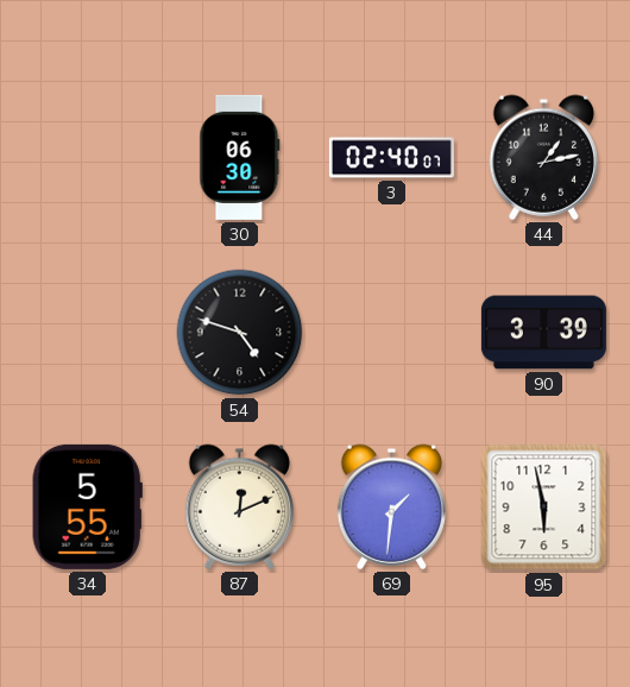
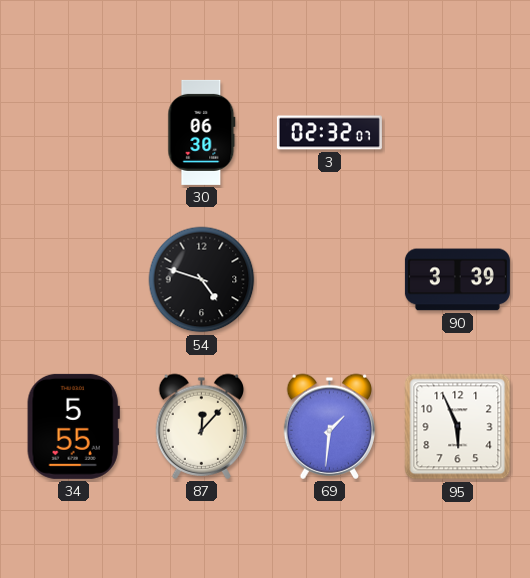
3: 02:40 -> 02:32 (329, 133)
44: 1:13 -> none (544, 157)
87: 12:11 -> 12:07 (202, 426)
95: 5:58 -> 5:56 (458, 427)
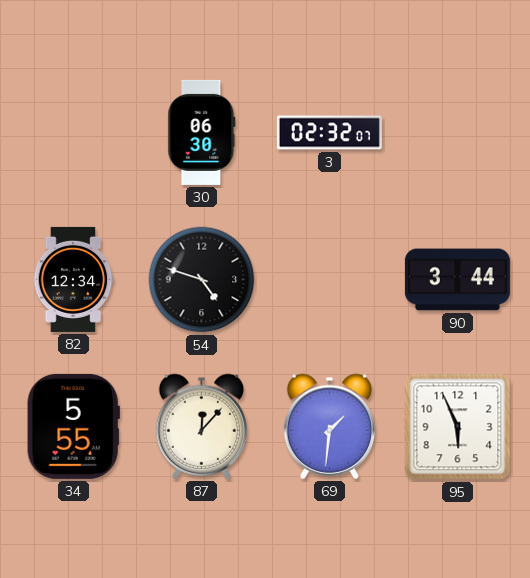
82: none -> 12:34 (73, 279)
90: 3:39 -> 3:44 (457, 280)
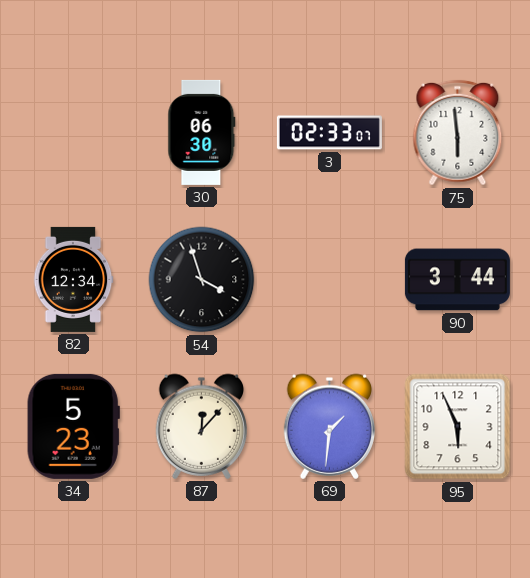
3: 02:32 -> 02:33 (329, 133)
75: none -> 5:59 (458, 133)
54: 4:48 -> 3:57 (202, 280)
34: 5:55 -> 5:23 (73, 426)
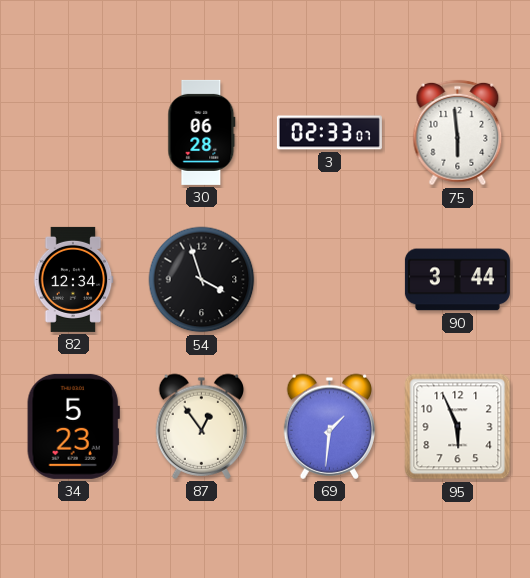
30: 06:30 -> 06:28 (202, 132)
87: 12:07 -> 12:54 (202, 426)
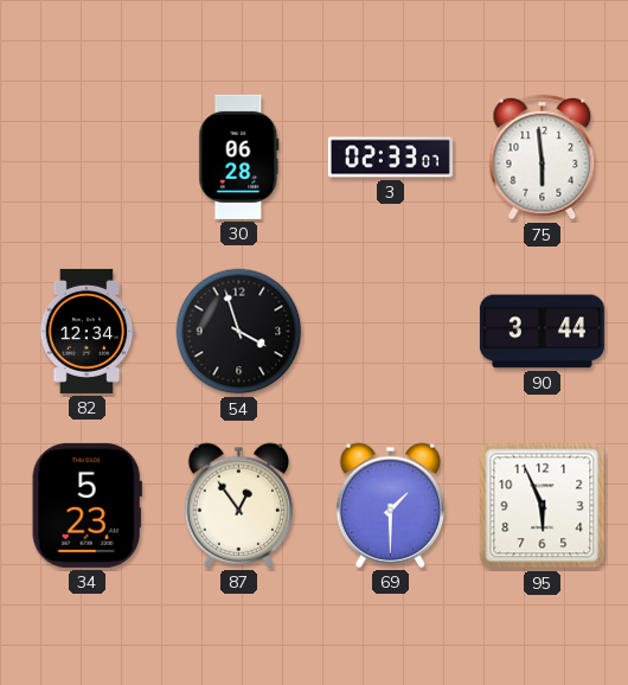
69: 1:31 -> 1:30 (391, 505)
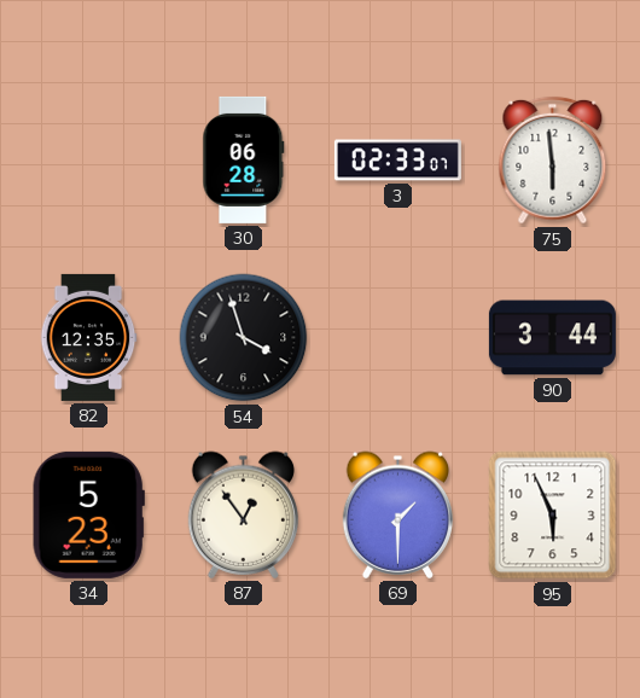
82: 12:34 -> 12:35 (88, 337)
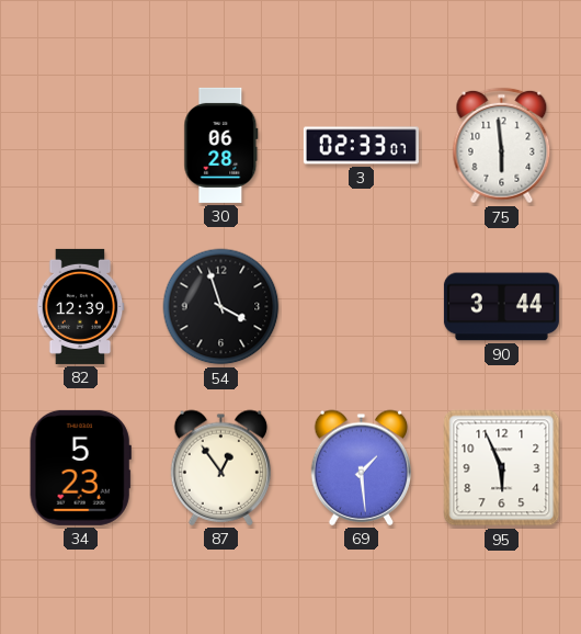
82: 12:35 -> 12:39 (80, 306)
69: 1:30 -> 1:29 (362, 467)
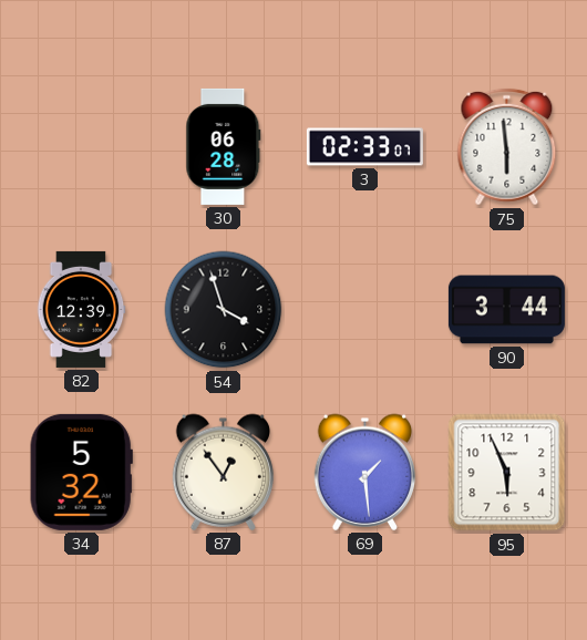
34: 5:23 -> 5:32 (81, 472)
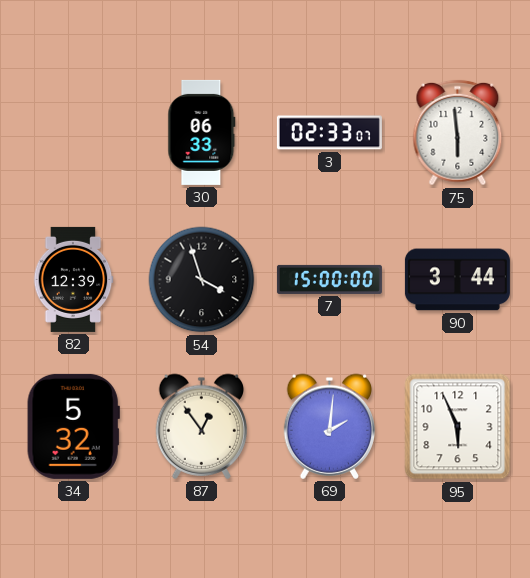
30: 06:28 -> 06:33 (202, 132)
7: none -> 15:00 (329, 279)
69: 1:29 -> 2:01 (330, 426)
